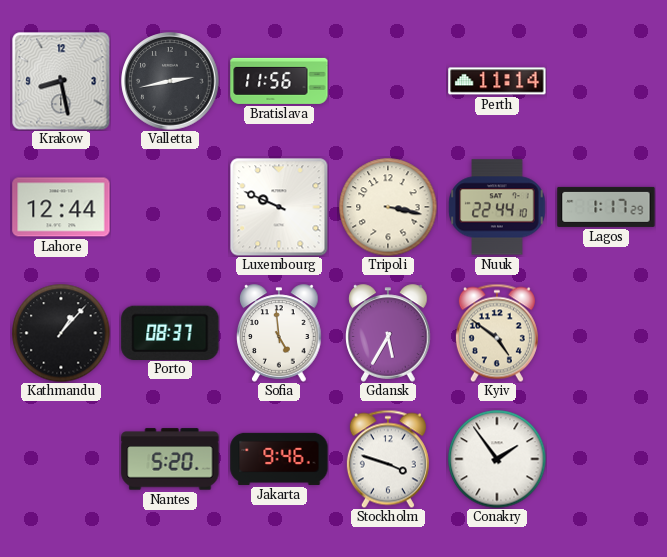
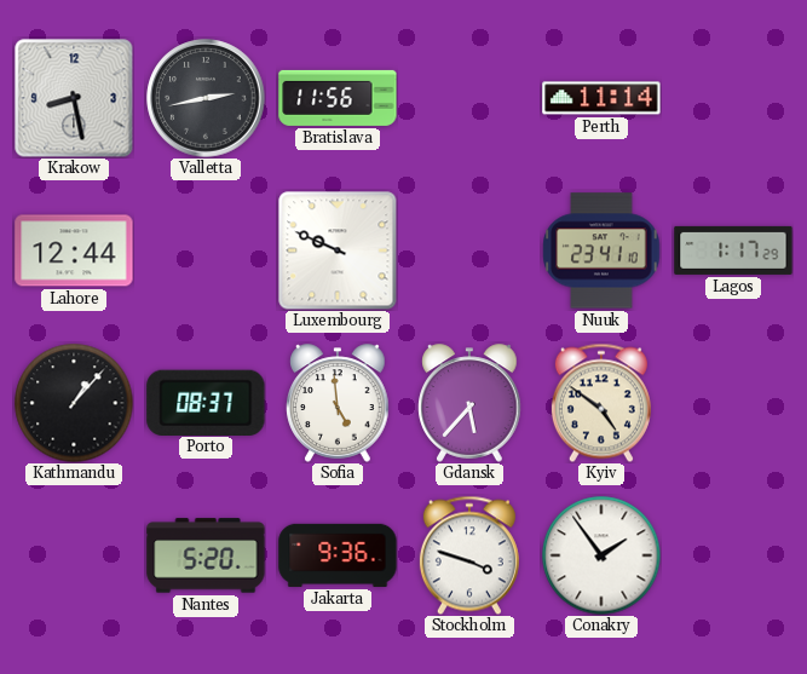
Tripoli: 3:17 -> none (388, 207)
Nuuk: 22:44 -> 23:41 (601, 250)
Gdansk: 5:35 -> 5:37 (469, 403)
Jakarta: 9:46 -> 9:36 (338, 555)
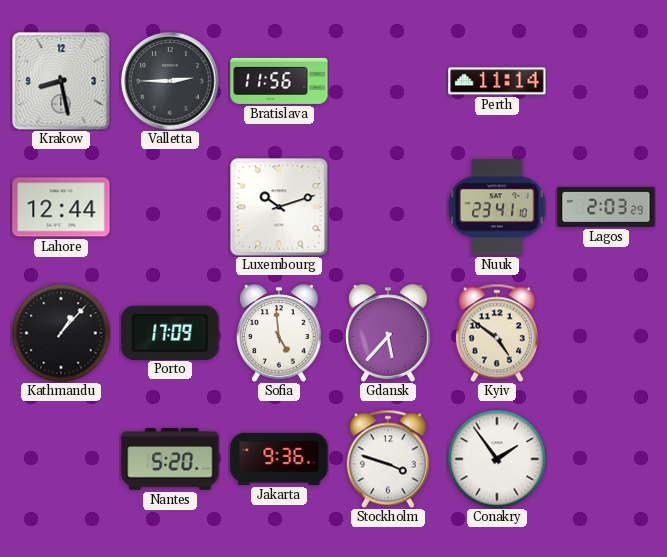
Valletta: 2:43 -> 2:45 (170, 81)
Luxembourg: 9:49 -> 10:12 (279, 207)
Lagos: 1:17 -> 2:03 (606, 207)
Porto: 08:37 -> 17:09 (170, 332)
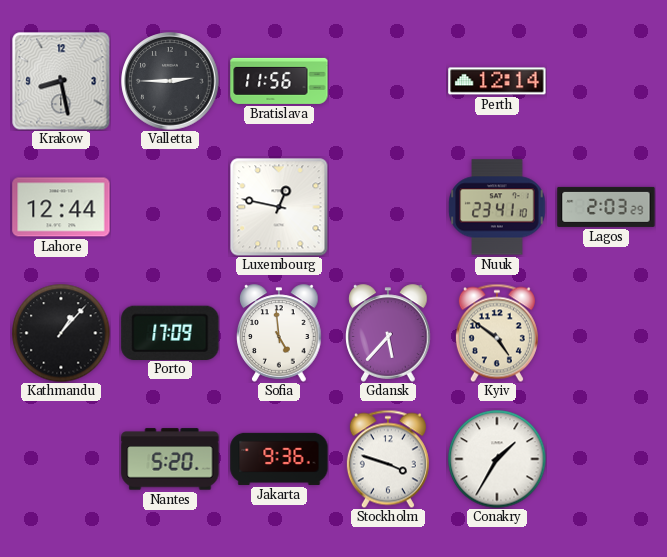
Perth: 11:14 -> 12:14 (497, 81)
Luxembourg: 10:12 -> 12:47 (279, 207)
Conakry: 1:54 -> 1:35 (497, 459)
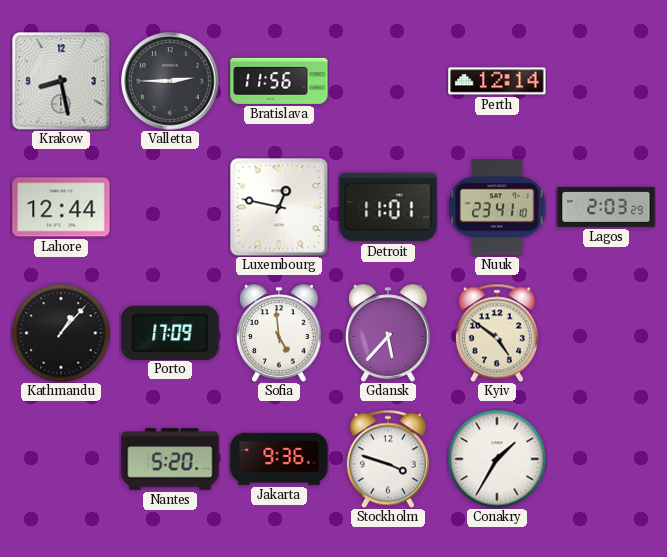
Detroit: none -> 11:01 (388, 207)
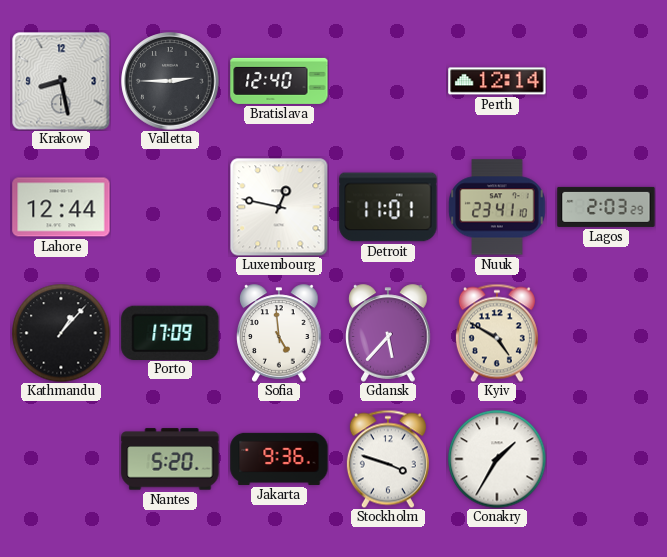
Bratislava: 11:56 -> 12:40 (279, 81)
Kyiv: 4:51 -> 4:50 (497, 333)
